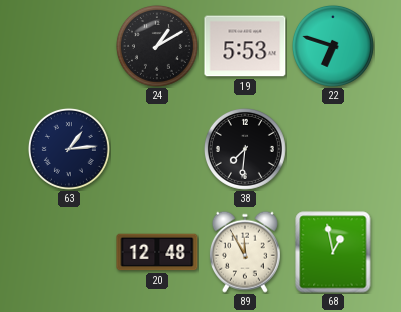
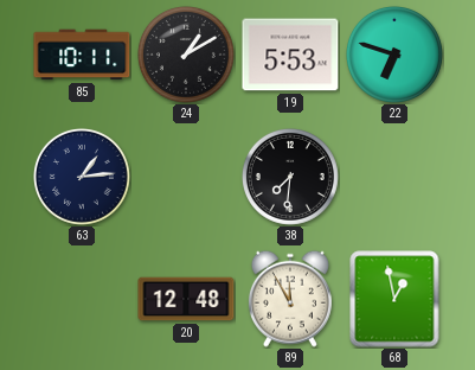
85: none -> 10:11 (82, 55)
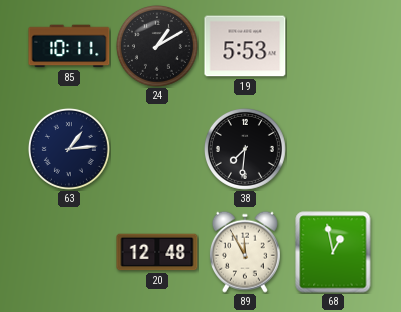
22: 6:48 -> none (394, 55)
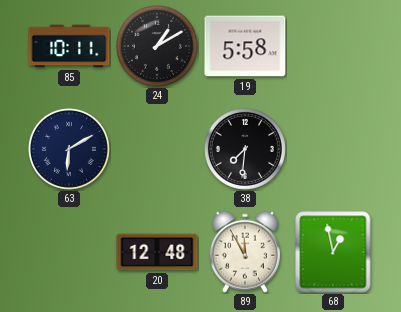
19: 5:53 -> 5:58 (245, 46)
63: 1:14 -> 6:10 (69, 149)
